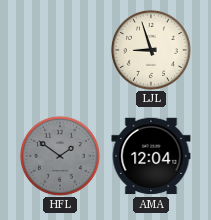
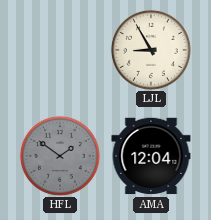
LJL: 8:57 -> 8:55 (151, 50)
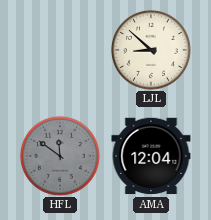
LJL: 8:55 -> 8:52 (151, 50)
HFL: 1:51 -> 11:51 (60, 156)
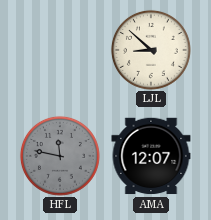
HFL: 11:51 -> 11:47 (60, 156)
AMA: 12:04 -> 12:07 (151, 156)
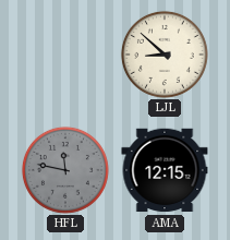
AMA: 12:07 -> 12:15 (165, 170)
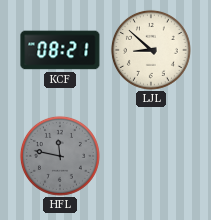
KCF: none -> 08:21 (60, 50)
AMA: 12:15 -> none (165, 170)
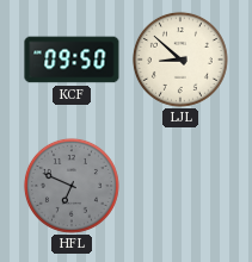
KCF: 08:21 -> 09:50 (72, 60)
HFL: 11:47 -> 6:49 (72, 186)
